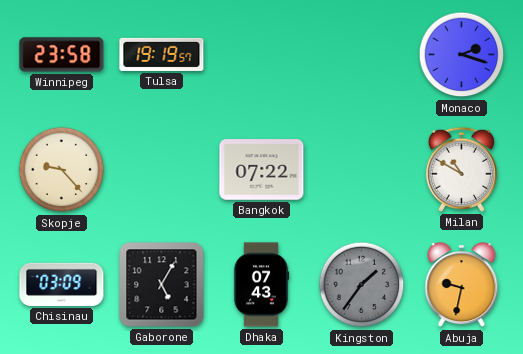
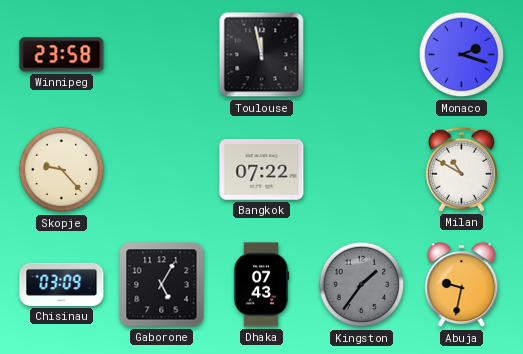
Tulsa: 19:19 -> none (162, 54)
Toulouse: none -> 11:58 (262, 55)
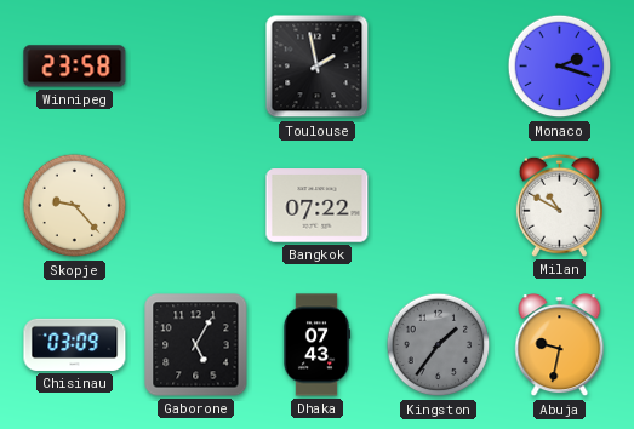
Toulouse: 11:58 -> 1:58 (318, 67)
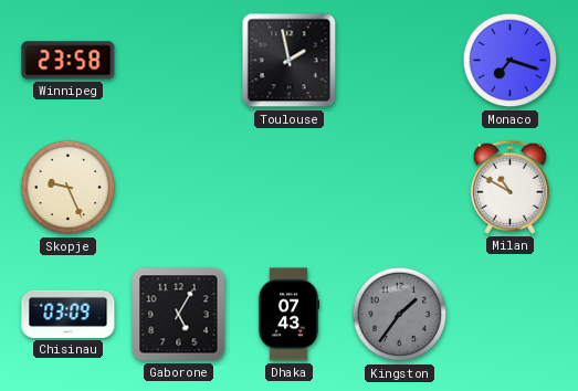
Monaco: 2:18 -> 7:18 (511, 61)
Skopje: 9:23 -> 9:26 (69, 188)
Bangkok: 07:22 -> none (318, 206)
Abuja: 9:32 -> none (560, 345)
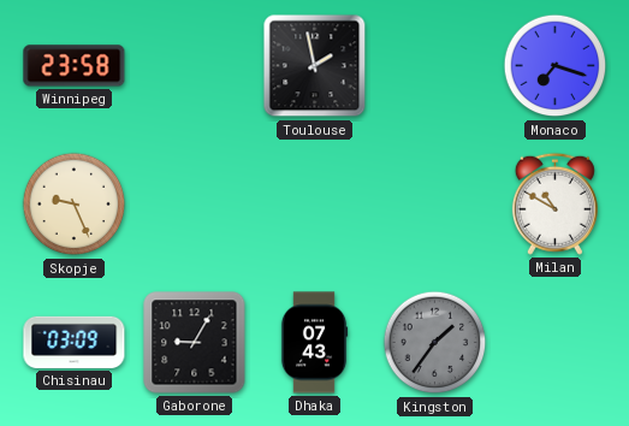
Gaborone: 5:05 -> 9:05 (195, 343)
